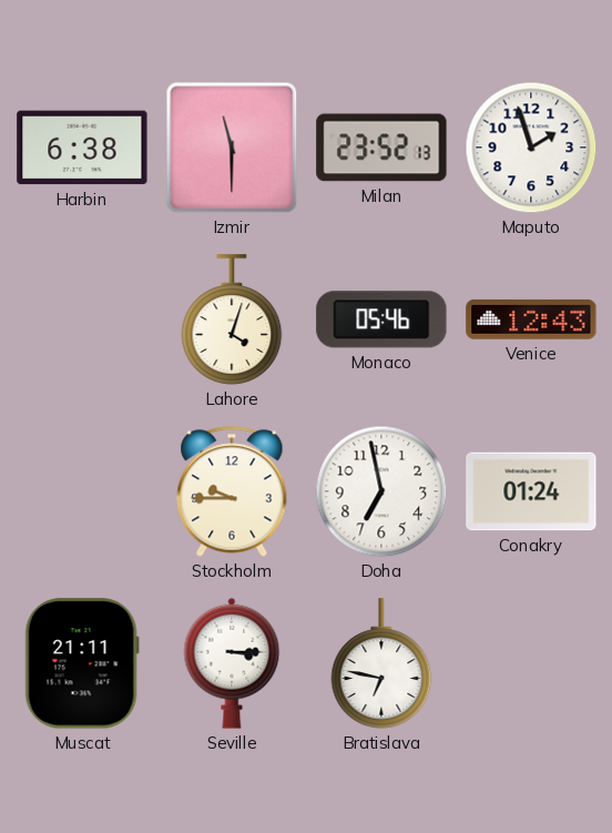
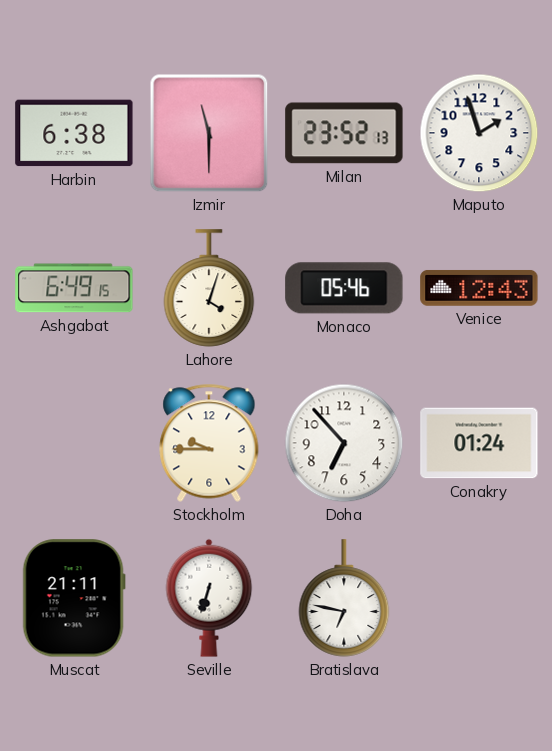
Ashgabat: none -> 6:49 (74, 288)
Doha: 6:58 -> 6:53 (344, 443)
Seville: 3:15 -> 6:33 (209, 598)
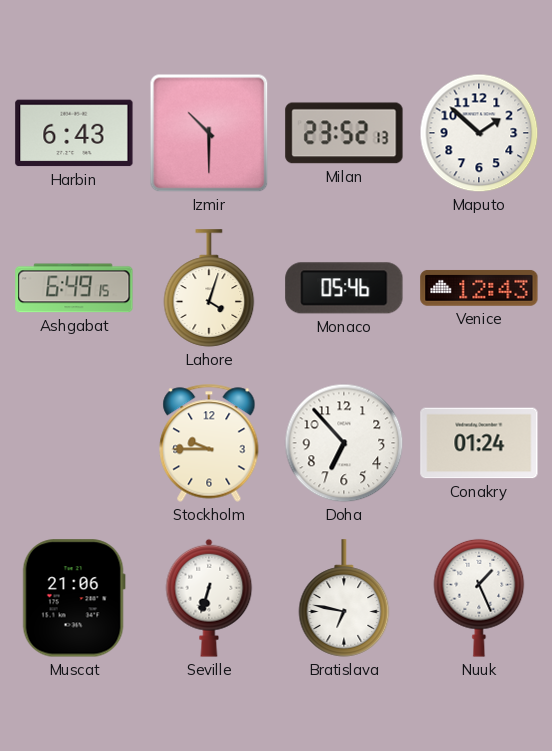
Harbin: 6:38 -> 6:43 (74, 133)
Izmir: 11:30 -> 10:30 (209, 133)
Maputo: 1:57 -> 1:52 (479, 133)
Muscat: 21:11 -> 21:06 (74, 598)
Nuuk: none -> 1:26 (479, 598)
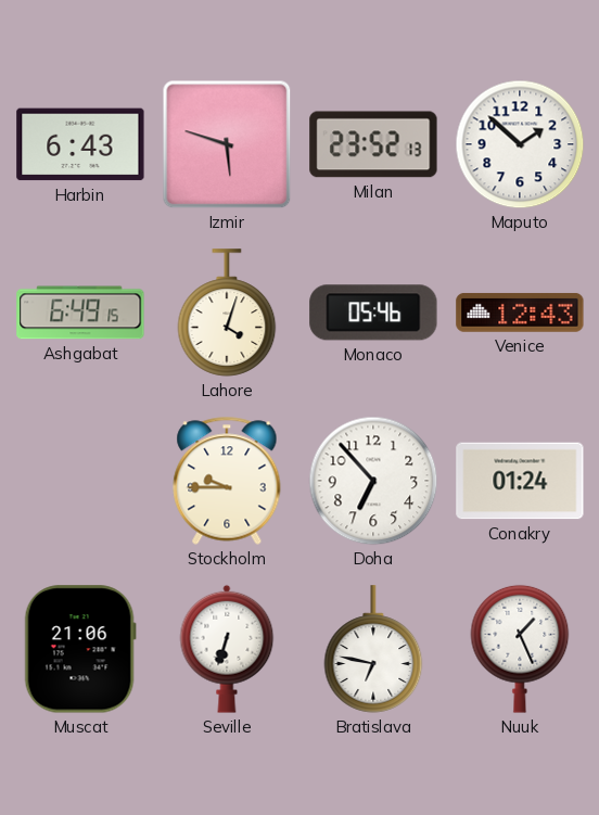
Izmir: 10:30 -> 5:48 (227, 144)
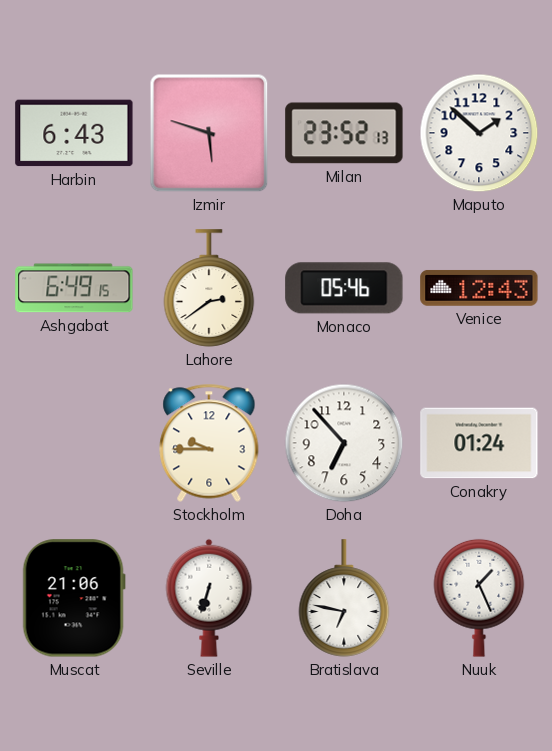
Lahore: 4:03 -> 2:39 (209, 288)
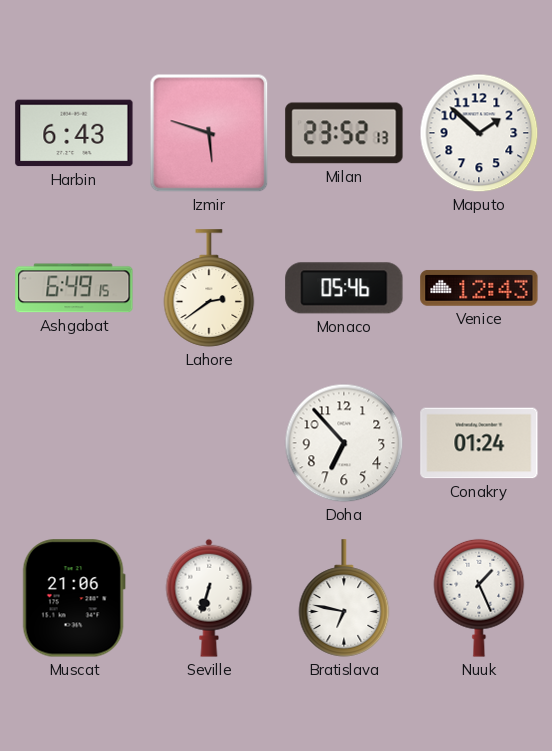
Stockholm: 9:45 -> none (209, 443)
